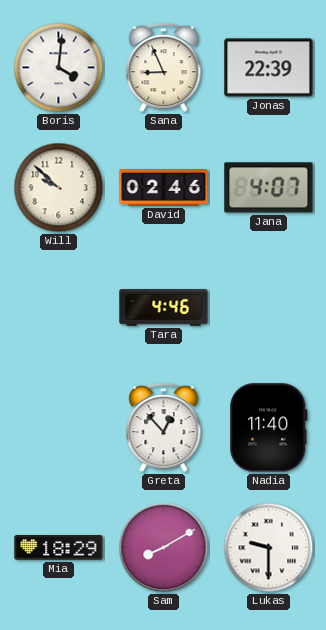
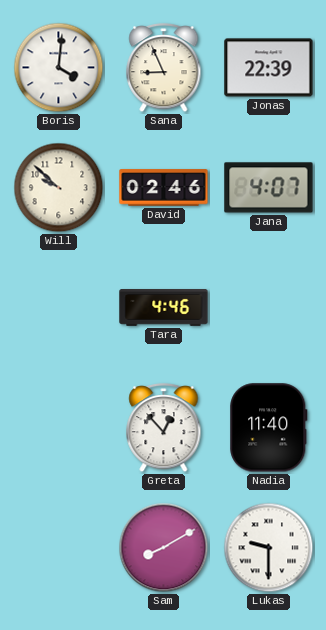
Mia: 18:29 -> none (59, 548)
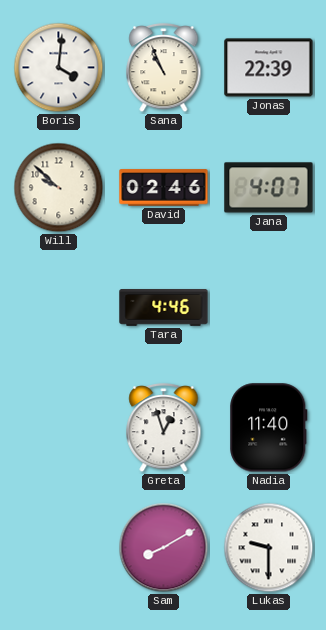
Sana: 8:56 -> 10:56 (164, 69)
Greta: 12:53 -> 12:57 (164, 429)
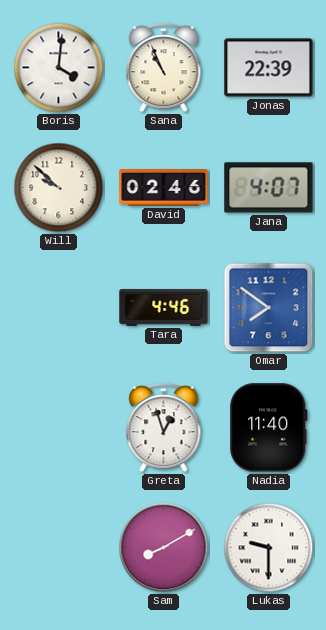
Omar: none -> 7:51 (269, 308)
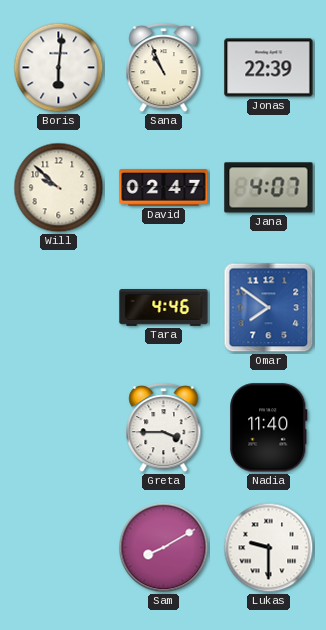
Boris: 4:01 -> 6:01 (59, 68)
David: 02:46 -> 02:47 (164, 188)
Greta: 12:57 -> 3:45 (164, 429)
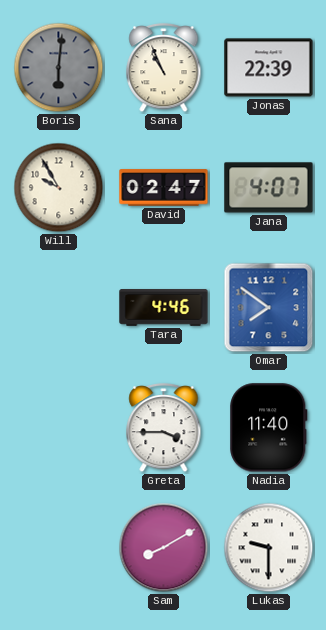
Boris dial: white -> grey (59, 68)
Will: 9:52 -> 9:55 (59, 188)
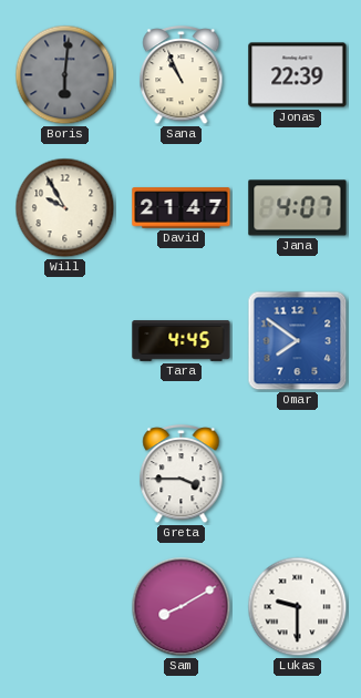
David: 02:47 -> 21:47 (182, 208)
Tara: 4:46 -> 4:45 (182, 341)
Nadia: 11:40 -> none (269, 428)
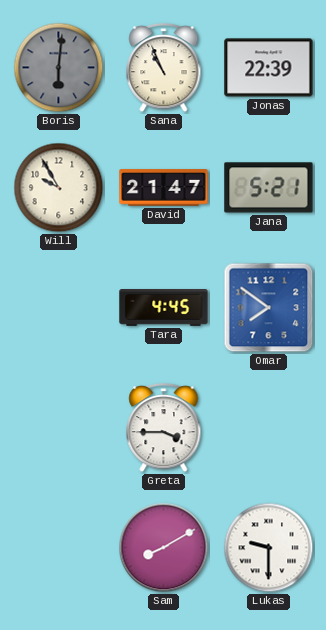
Jana: 4:07 -> 5:21 (269, 188)
